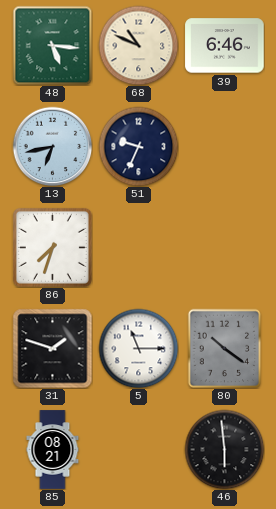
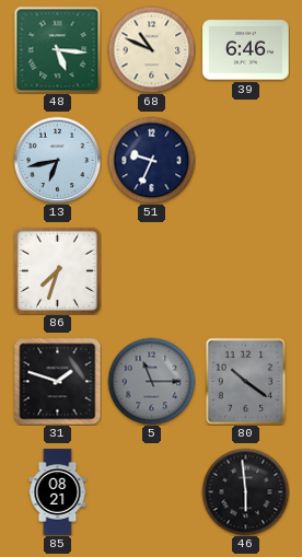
5 dial: white -> grey (151, 381)
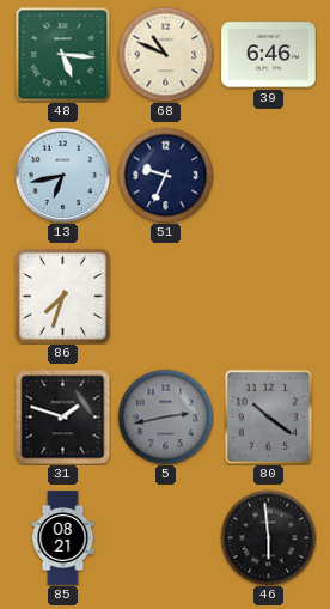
5: 11:15 -> 2:43 (165, 416)
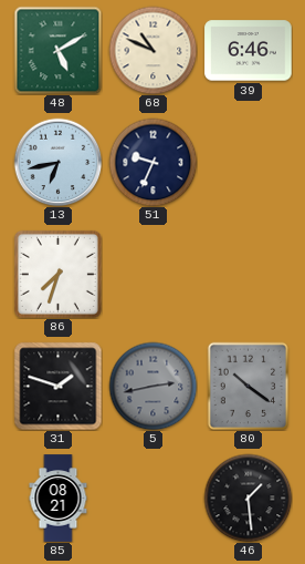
48: 5:16 -> 5:10 (57, 50)
46: 5:59 -> 1:29 (248, 498)
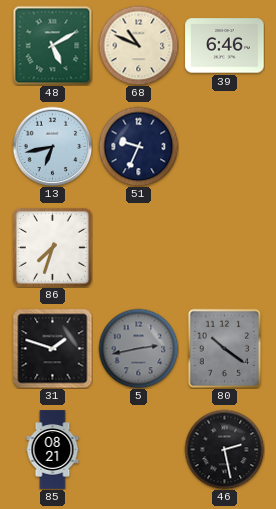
46: 1:29 -> 2:28 (224, 449)
